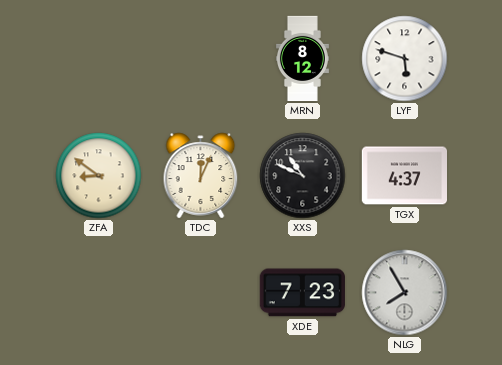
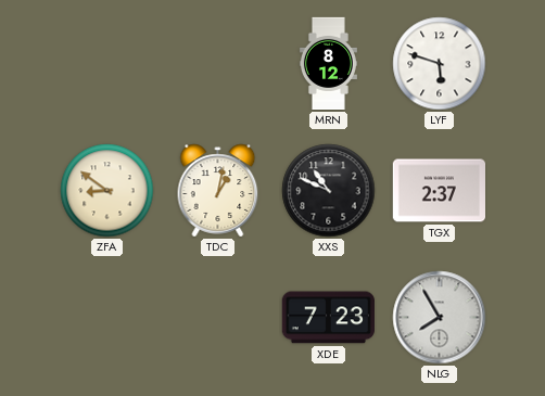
TDC: 12:04 -> 1:02 (218, 191)
TGX: 4:37 -> 2:37 (439, 191)
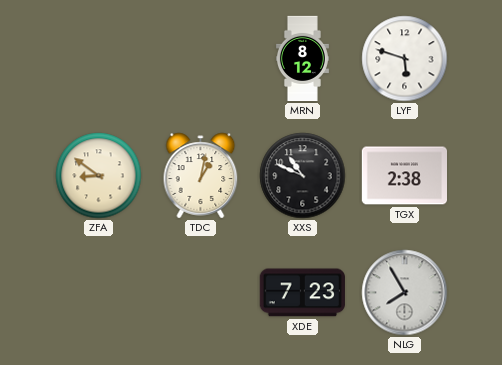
TGX: 2:37 -> 2:38 (404, 176)
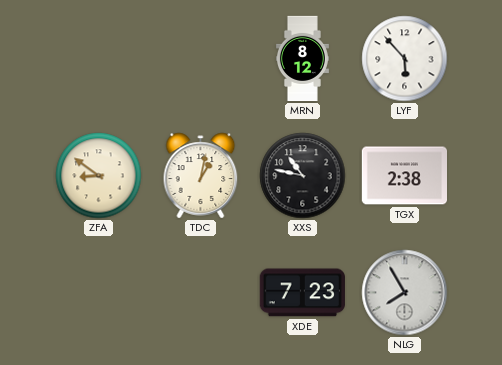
LYF: 5:48 -> 5:53 (405, 59)
XXS: 10:49 -> 10:47 (303, 176)
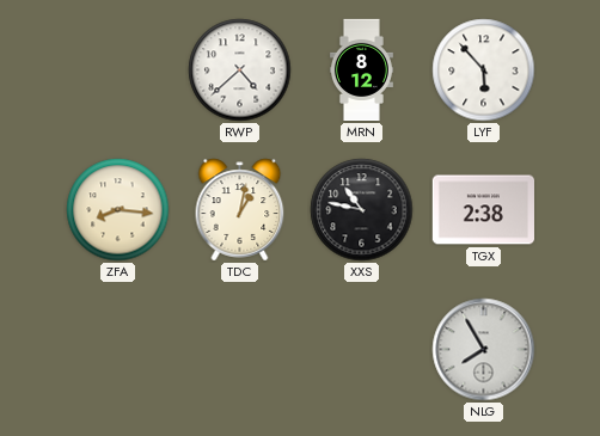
RWP: none -> 4:38 (240, 70)
ZFA: 8:51 -> 8:16 (118, 210)
XDE: 7:23 -> none (302, 293)
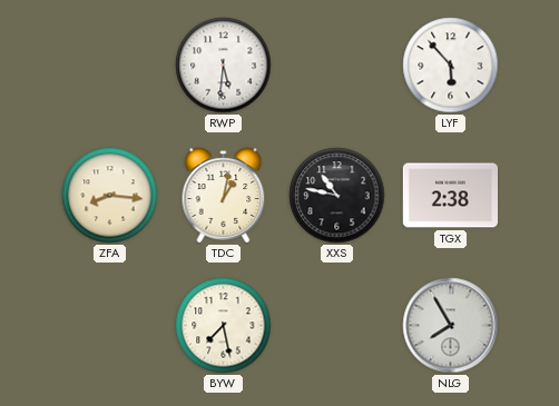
RWP: 4:38 -> 5:31 (224, 66)
MRN: 8:12 -> none (361, 70)
BYW: none -> 7:28 (224, 326)
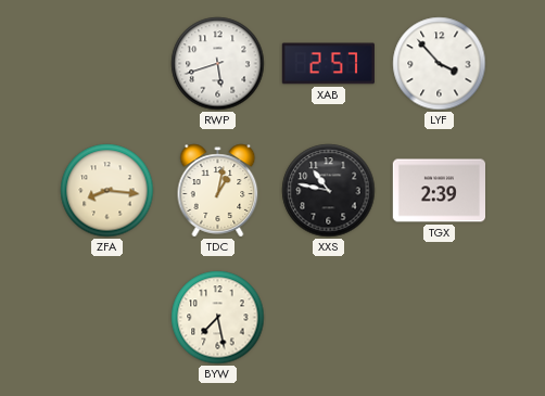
RWP: 5:31 -> 5:42 (218, 64)
XAB: none -> 2:57 (328, 64)
LYF: 5:53 -> 3:53 (440, 64)
TGX: 2:38 -> 2:39 (439, 191)
NLG: 7:55 -> none (451, 326)
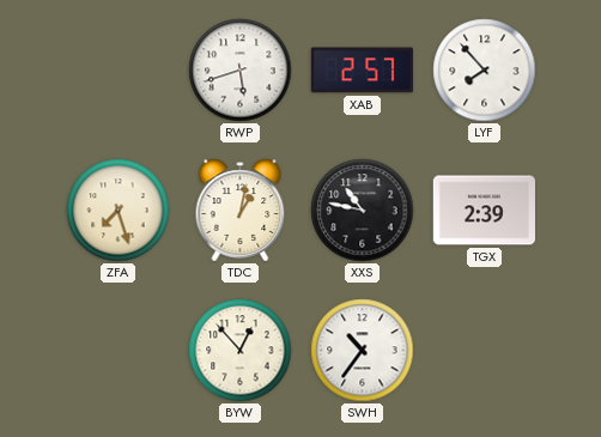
LYF: 3:53 -> 7:53 (485, 71)
ZFA: 8:16 -> 7:27 (119, 211)
BYW: 7:28 -> 12:53 (241, 351)
SWH: none -> 10:36 (363, 351)
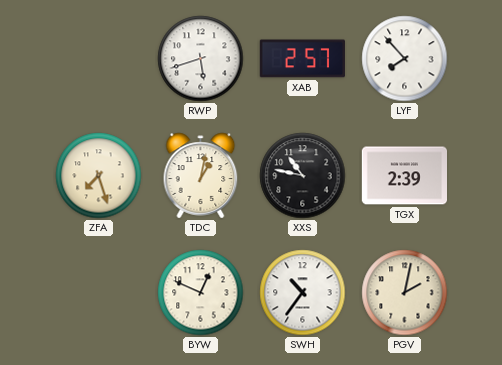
BYW: 12:53 -> 12:49 (201, 293)
PGV: none -> 2:02 (405, 293)
